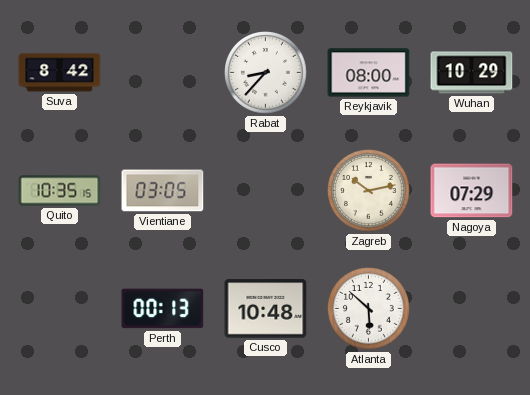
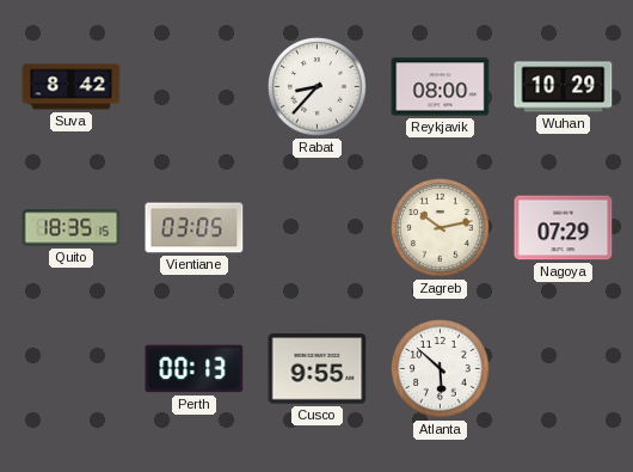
Quito: 10:35 -> 18:35 (72, 228)
Cusco: 10:48 -> 9:55 (318, 369)
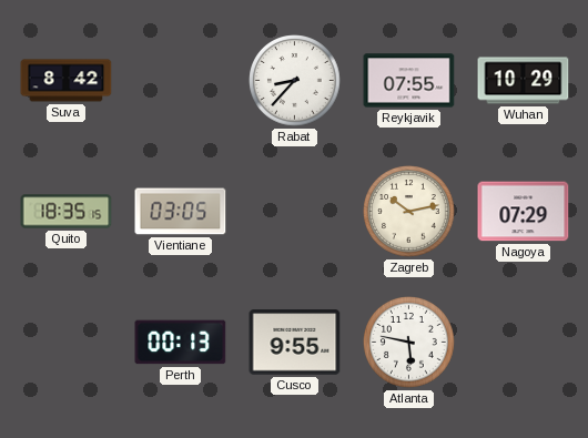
Reykjavik: 08:00 -> 07:55 (409, 81)
Atlanta: 5:52 -> 5:47 (409, 343)
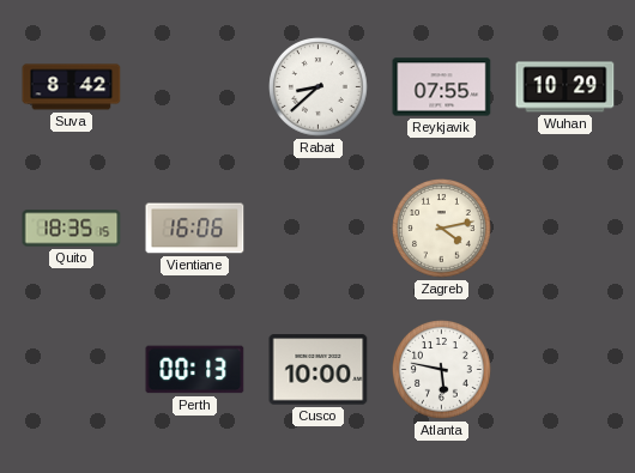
Rabat: 8:37 -> 8:38 (319, 87)
Vientiane: 03:05 -> 16:06 (195, 229)
Zagreb: 10:13 -> 4:13 (442, 229)
Nagoya: 07:29 -> none (524, 212)
Cusco: 9:55 -> 10:00 (319, 370)
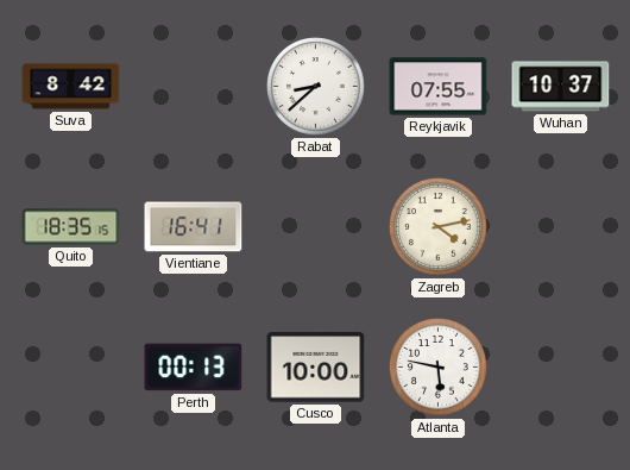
Wuhan: 10:29 -> 10:37 (561, 87)
Vientiane: 16:06 -> 16:41 (194, 227)
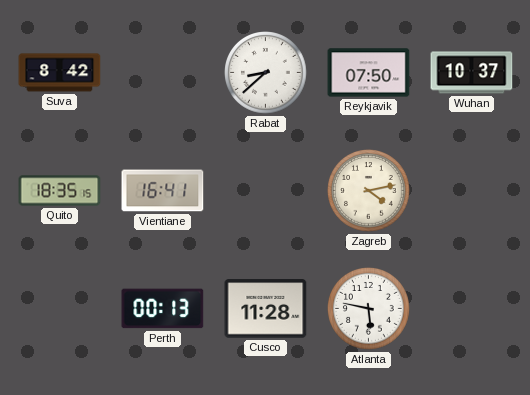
Reykjavik: 07:55 -> 07:50 (369, 73)
Cusco: 10:00 -> 11:28 (266, 309)
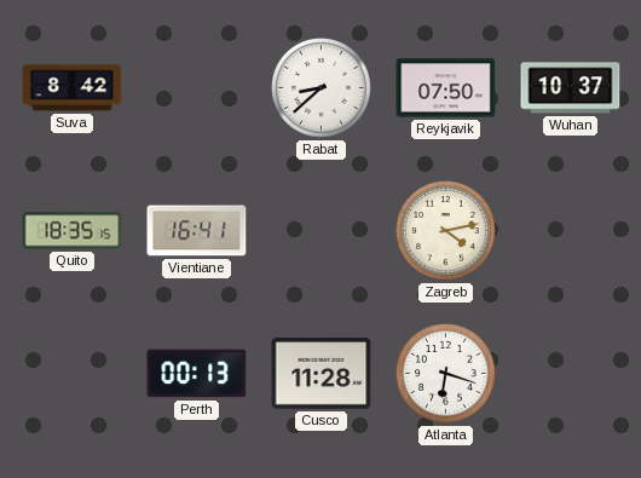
Atlanta: 5:47 -> 6:18 (446, 374)
